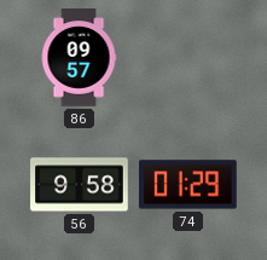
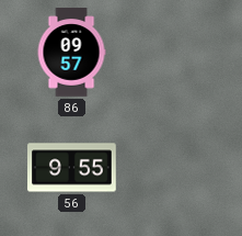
56: 9:58 -> 9:55 (72, 168)
74: 01:29 -> none (188, 185)
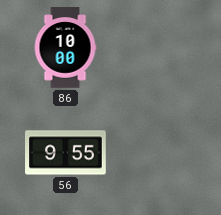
86: 09:57 -> 10:00 (65, 48)
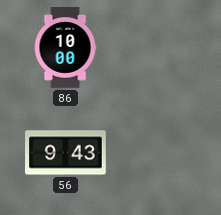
56: 9:55 -> 9:43 (66, 153)
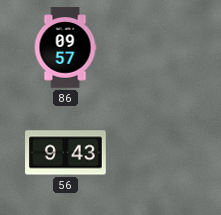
86: 10:00 -> 09:57 (65, 48)
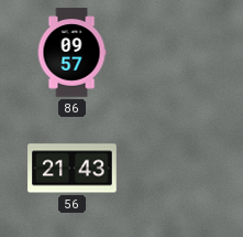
56: 9:43 -> 21:43 (73, 169)
